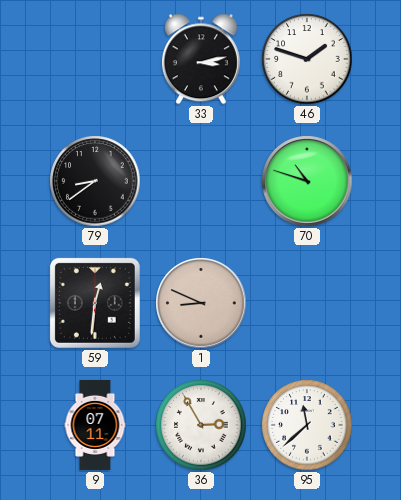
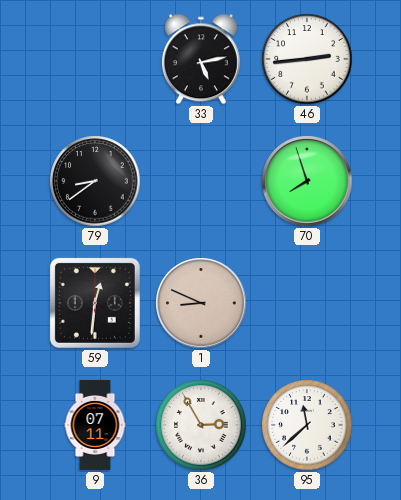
33: 3:13 -> 5:13 (201, 59)
46: 1:48 -> 2:44 (307, 59)
70: 10:48 -> 7:57 (307, 181)
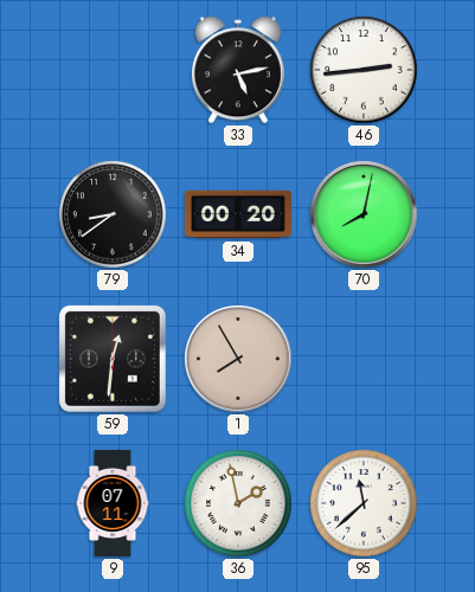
34: none -> 00:20 (238, 214)
70: 7:57 -> 8:02 (364, 214)
1: 8:49 -> 7:55 (238, 359)
36: 2:55 -> 1:58 (238, 503)
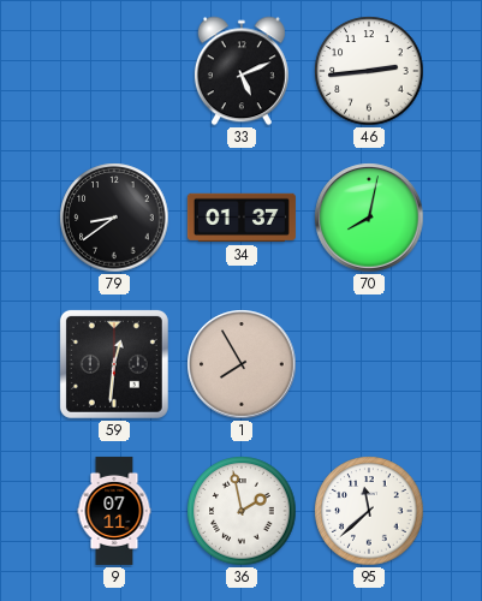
33: 5:13 -> 5:11 (242, 71)
34: 00:20 -> 01:37 (242, 218)
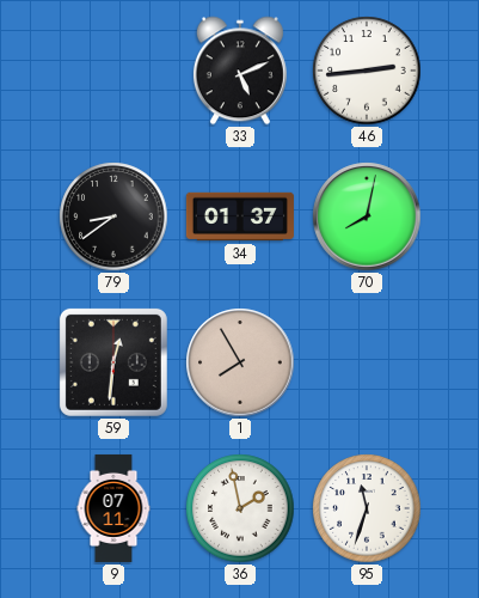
95: 11:38 -> 11:33 (367, 508)
